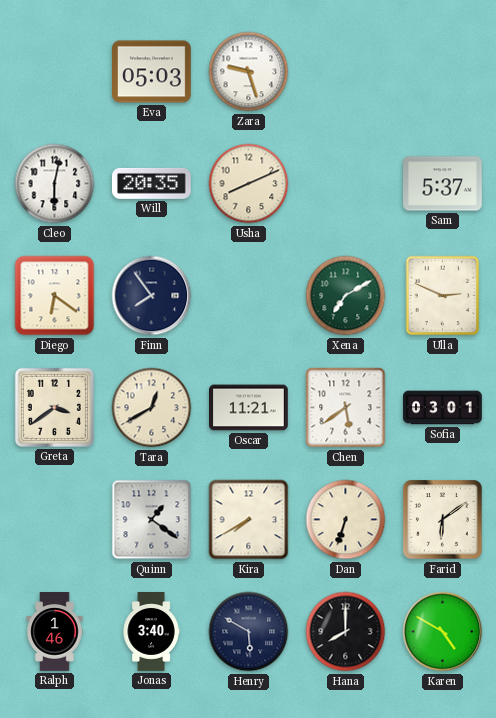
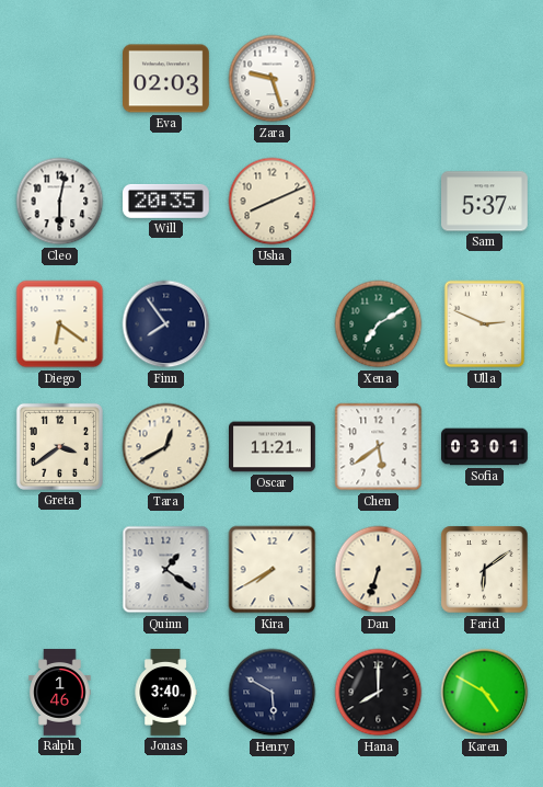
Eva: 05:03 -> 02:03 (166, 79)
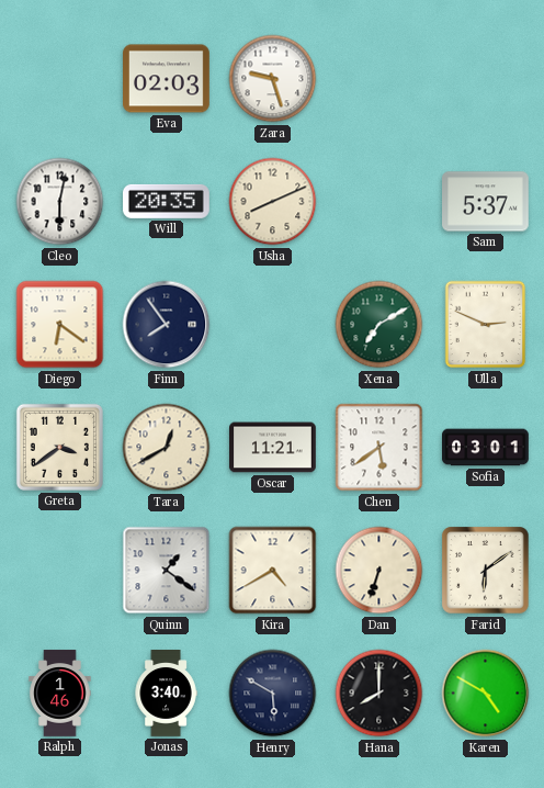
Kira: 7:40 -> 4:40 (273, 571)
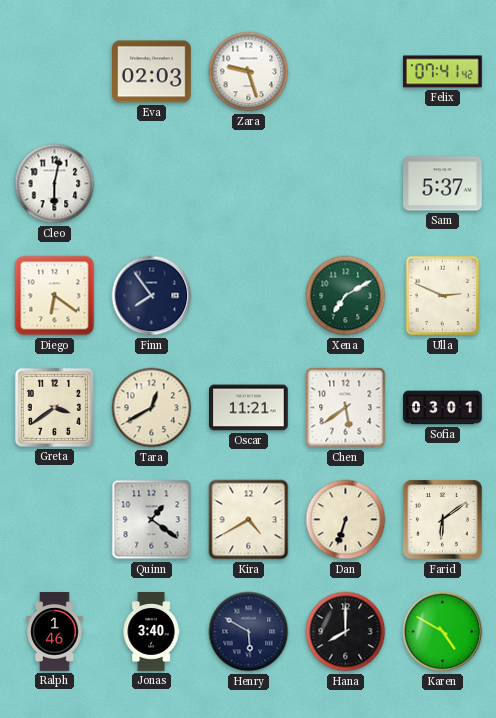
Felix: none -> 07:41 (443, 72)
Will: 20:35 -> none (166, 201)
Usha: 8:11 -> none (273, 202)
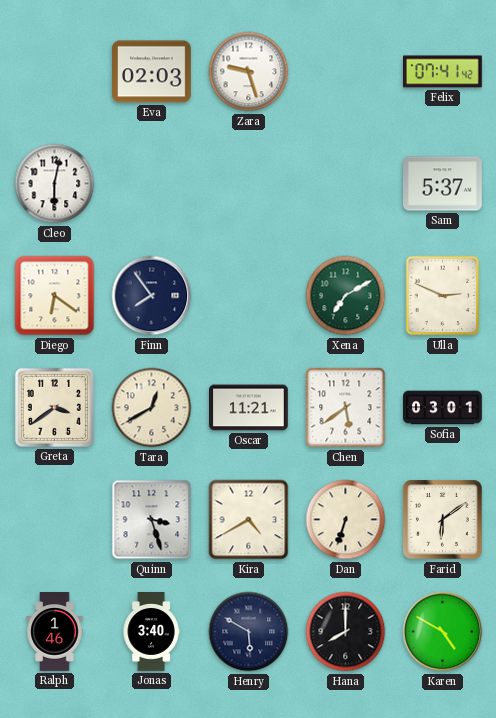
Quinn: 1:21 -> 3:27 (152, 520)
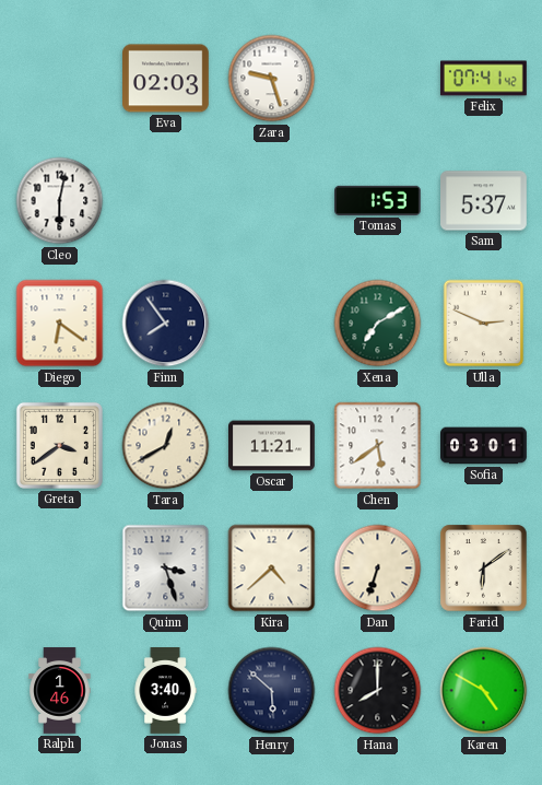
Tomas: none -> 1:53 (378, 200)
Kira: 4:40 -> 4:38 (272, 569)
Henry: 5:50 -> 5:52 (272, 691)
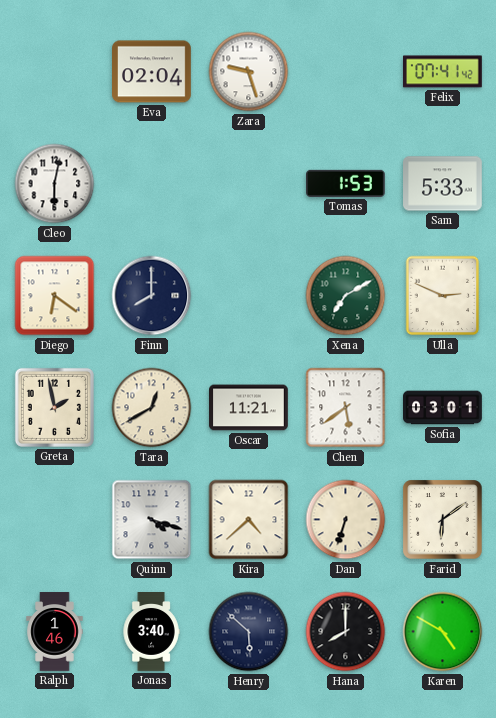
Eva: 02:03 -> 02:04 (152, 72)
Sam: 5:37 -> 5:33 (443, 184)
Finn: 7:54 -> 8:00 (152, 296)
Greta: 3:39 -> 1:58 (54, 407)
Quinn: 3:27 -> 4:18 (152, 520)
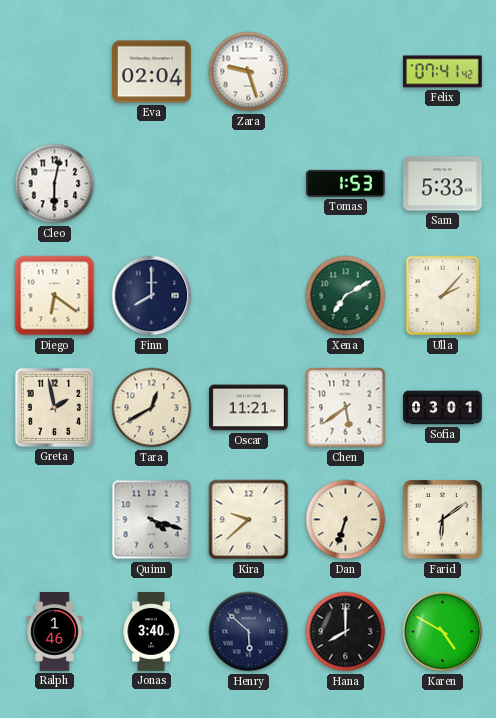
Ulla: 2:49 -> 2:07 (443, 296)
Kira: 4:38 -> 9:38 (249, 520)
